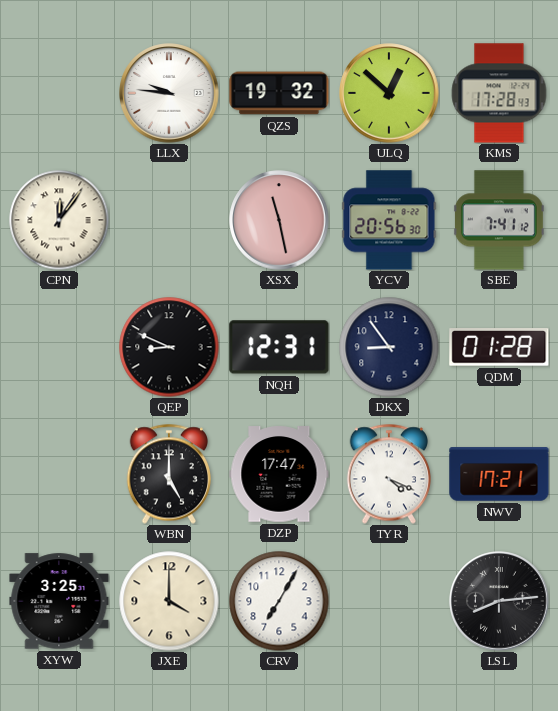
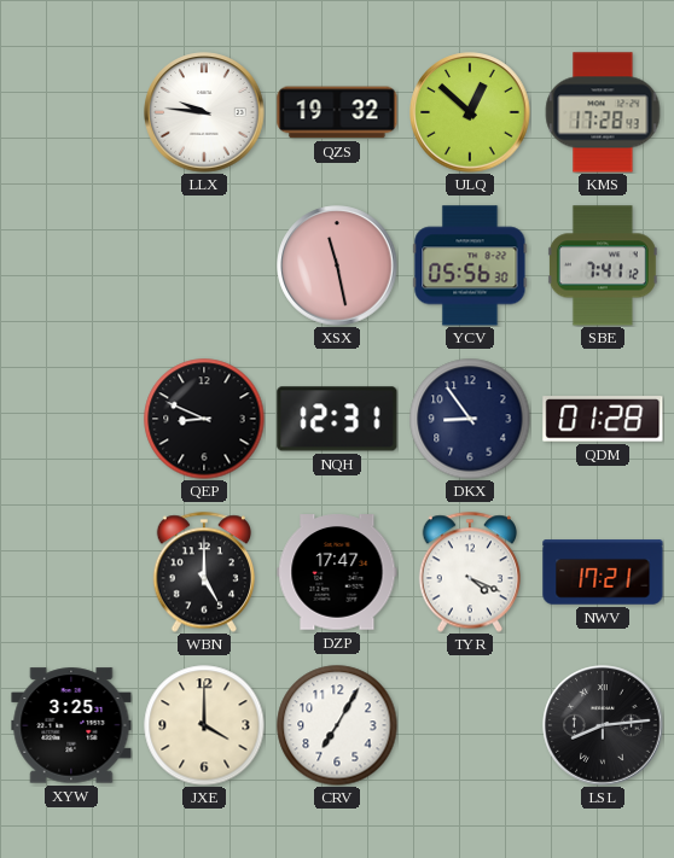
CPN: 12:06 -> none (59, 220)
YCV: 20:56 -> 05:56 (470, 265)
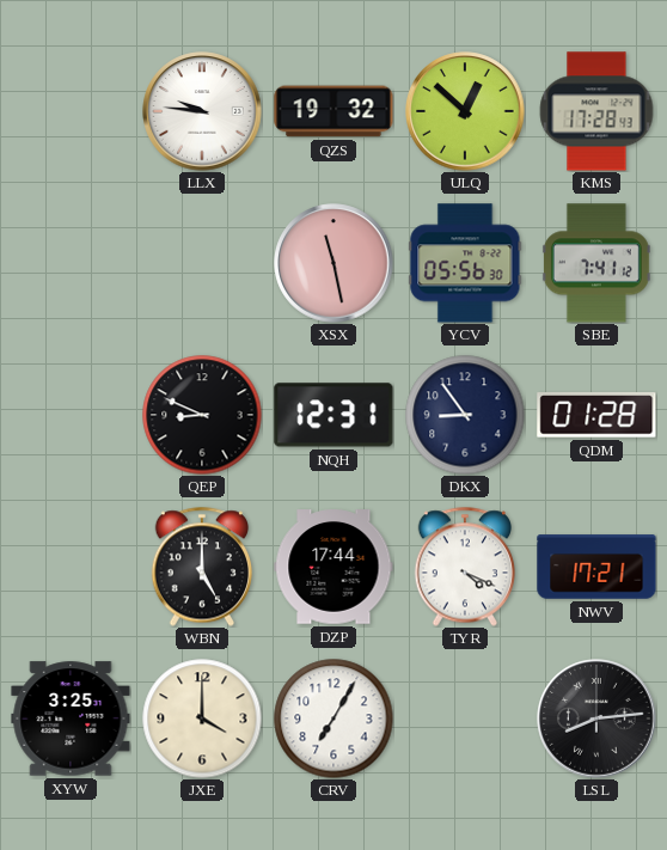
DZP: 17:47 -> 17:44 (333, 567)
